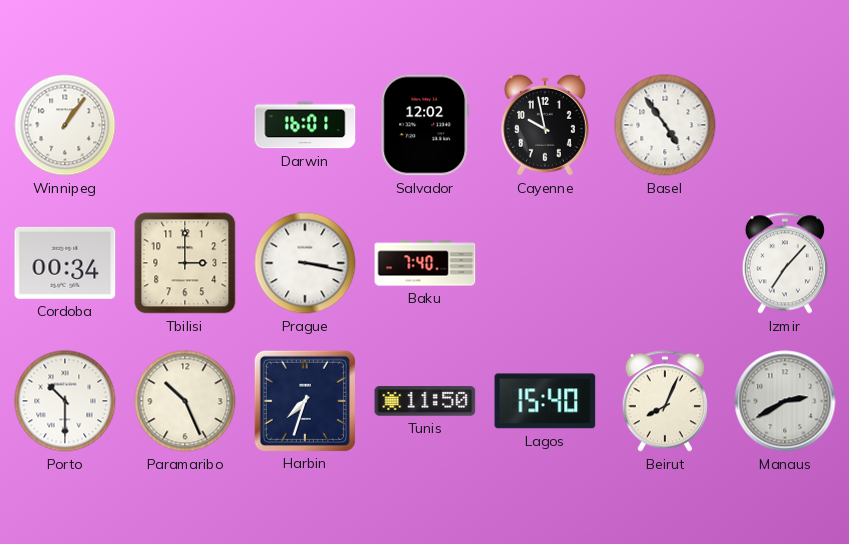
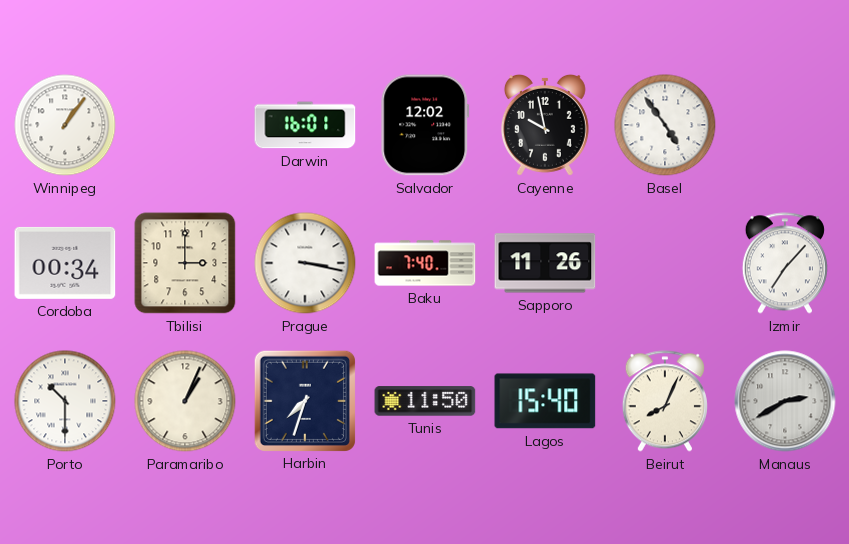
Sapporo: none -> 11:26 (545, 263)
Paramaribo: 10:26 -> 1:04 (185, 401)
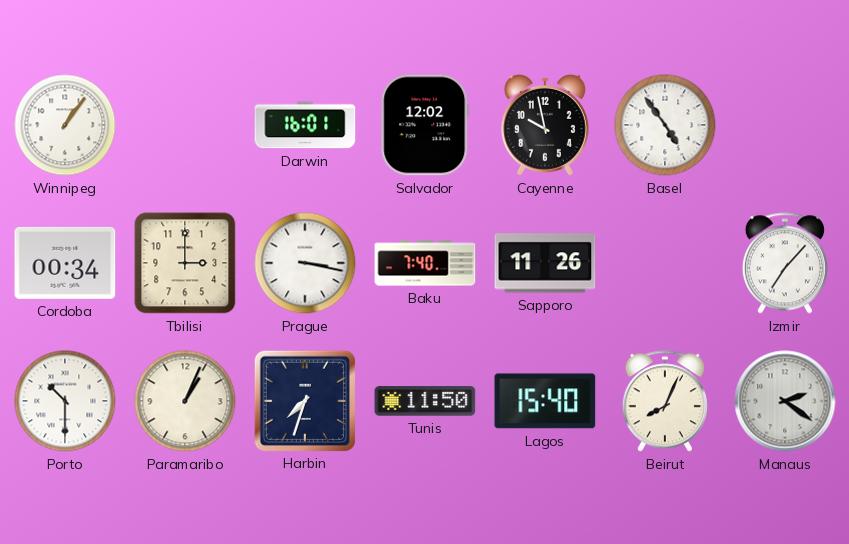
Manaus: 2:40 -> 2:21 (785, 401)
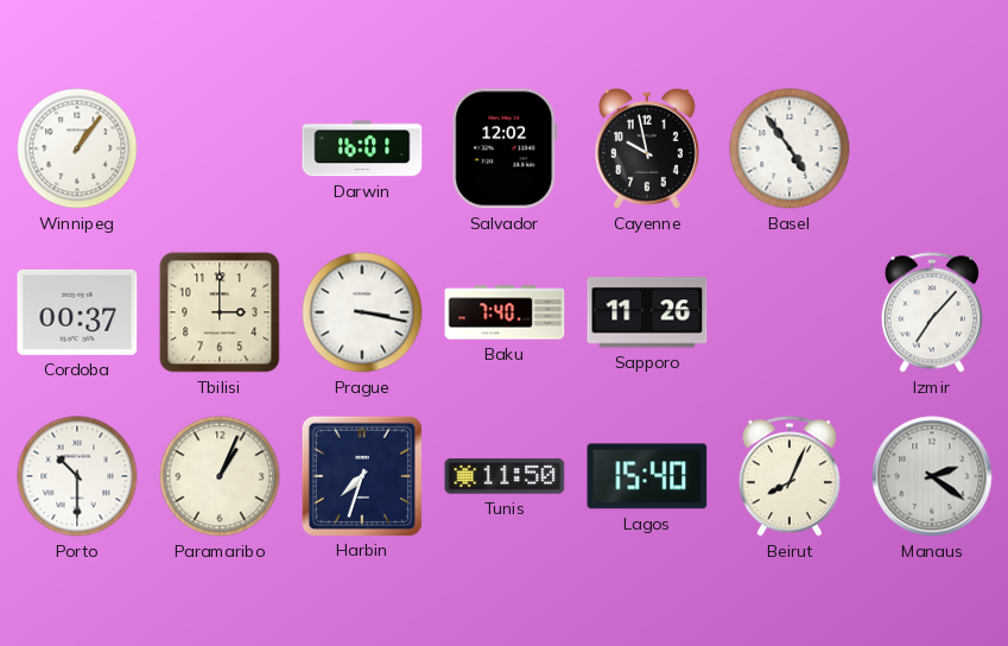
Cordoba: 00:34 -> 00:37 (77, 312)
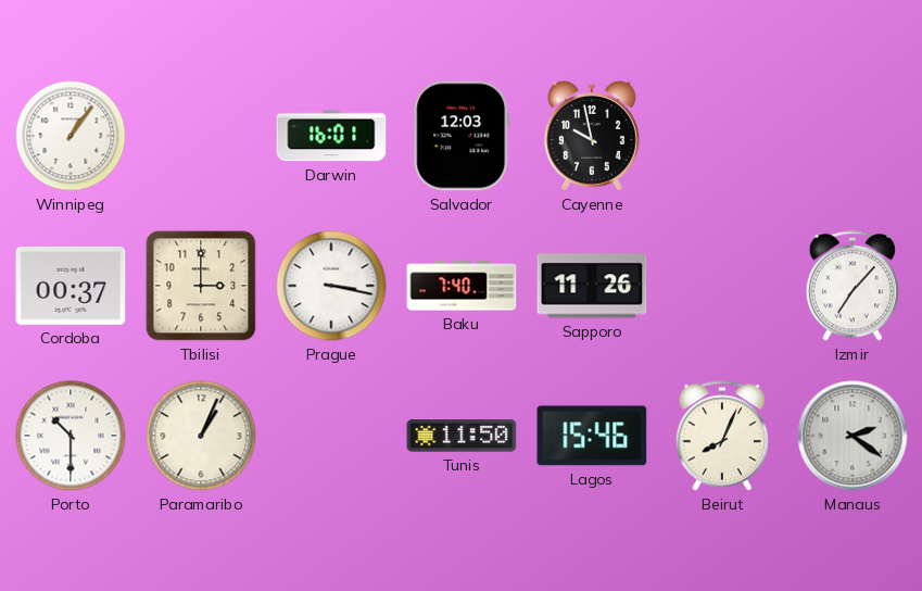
Salvador: 12:02 -> 12:03 (462, 136)
Basel: 4:54 -> none (790, 148)
Harbin: 7:33 -> none (361, 475)
Lagos: 15:40 -> 15:46 (592, 436)
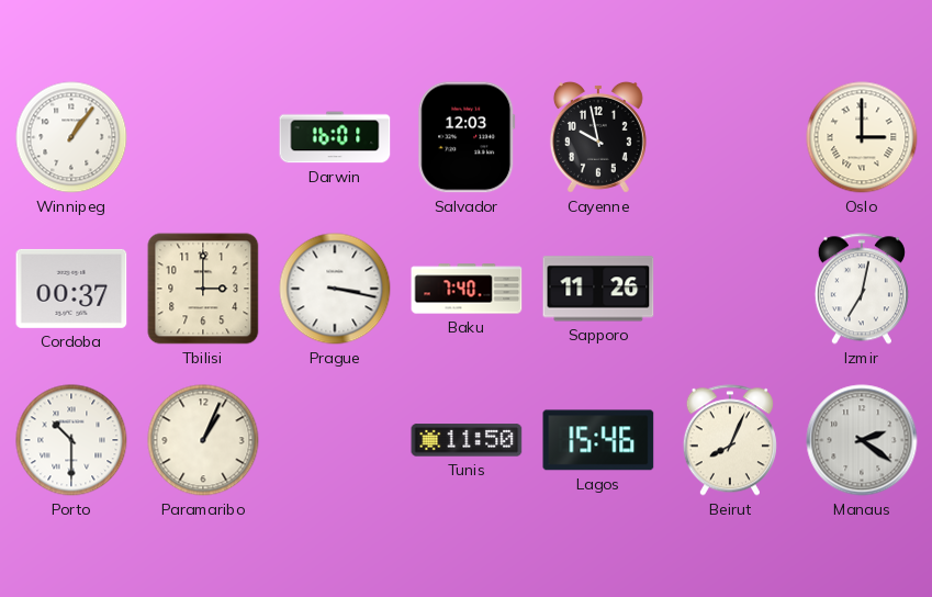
Oslo: none -> 3:00 (862, 137)
Izmir: 7:07 -> 7:02 (862, 289)
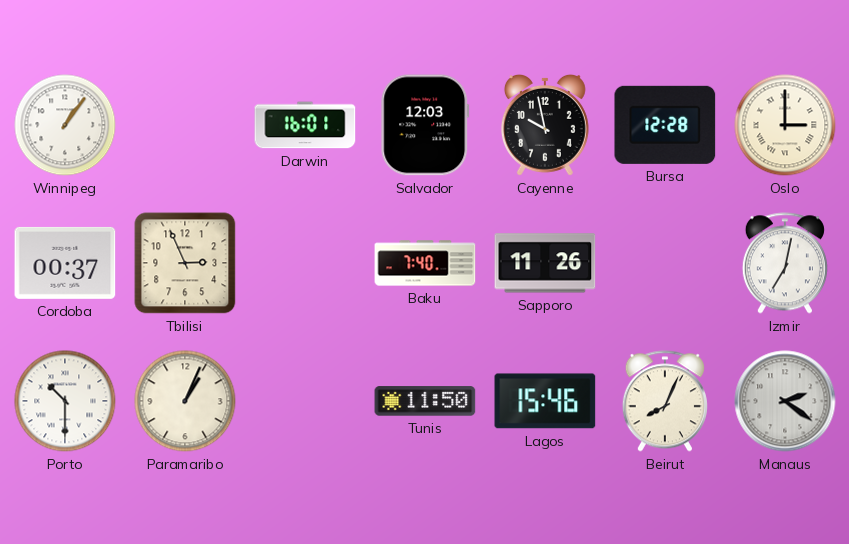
Bursa: none -> 12:28 (665, 125)
Tbilisi: 3:00 -> 2:56 (185, 263)
Prague: 3:17 -> none (335, 289)
